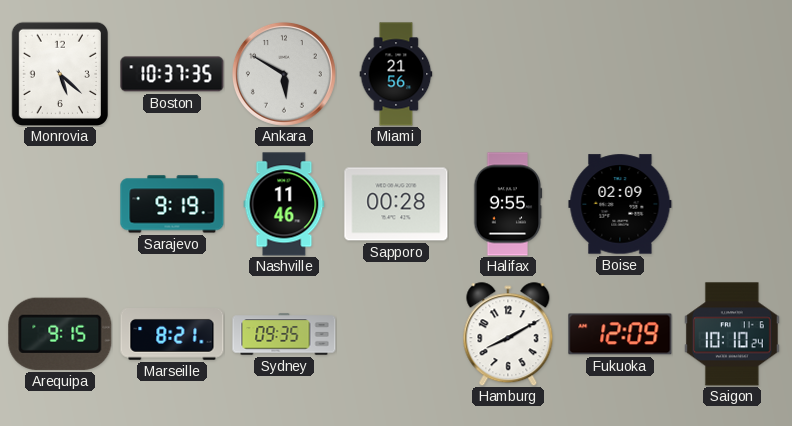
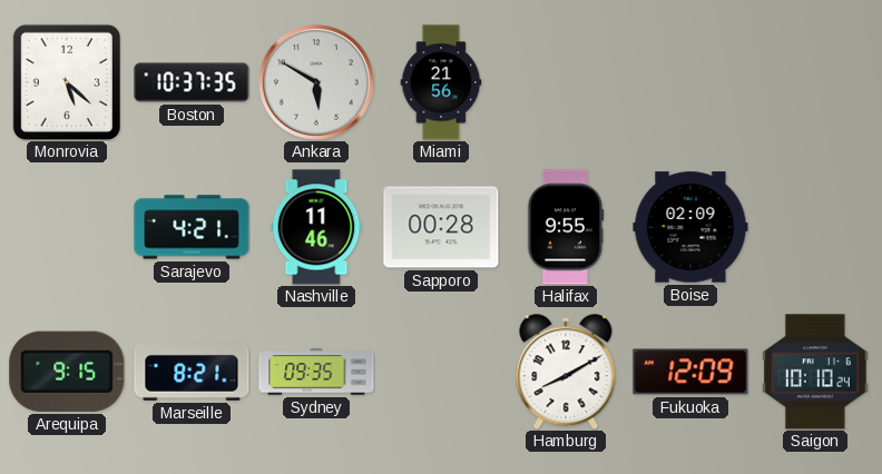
Sarajevo: 9:19 -> 4:21 (192, 227)
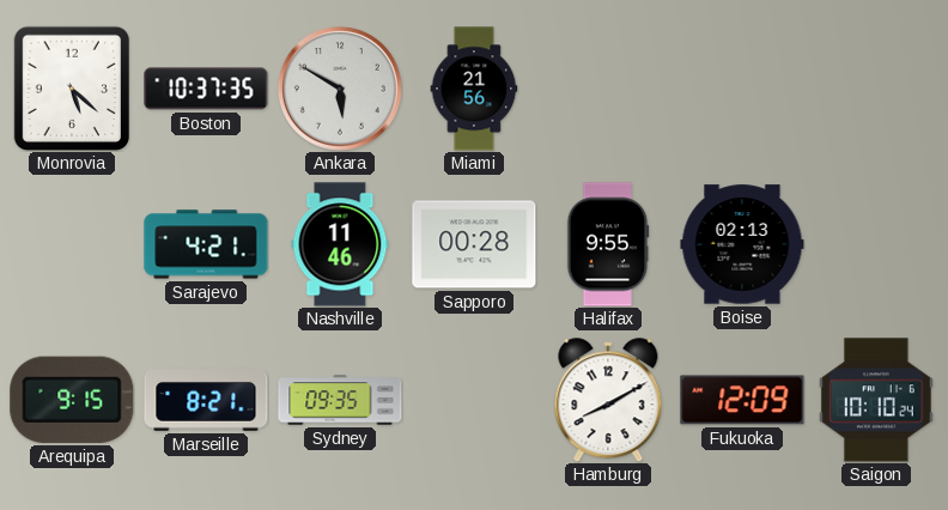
Boise: 02:09 -> 02:13 (742, 244)
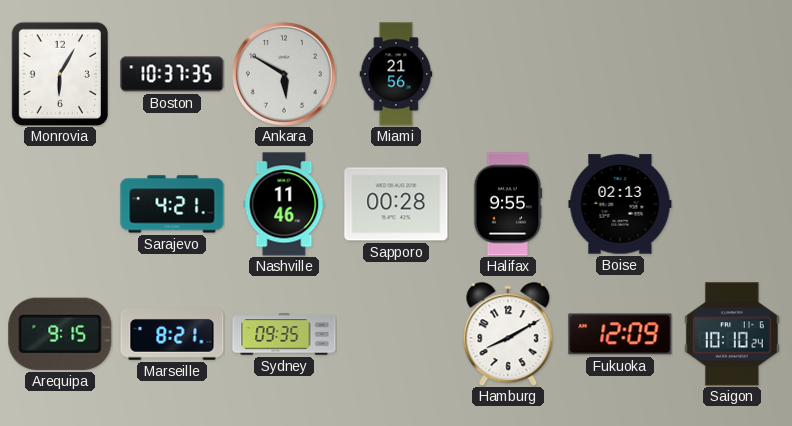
Monrovia: 5:22 -> 6:05 (59, 73)
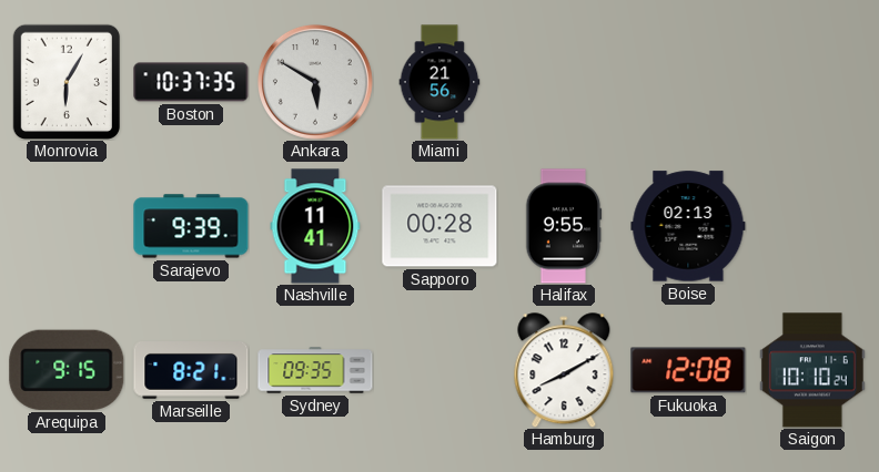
Sarajevo: 4:21 -> 9:39 (191, 226)
Nashville: 11:46 -> 11:41 (315, 226)
Fukuoka: 12:09 -> 12:08 (688, 370)
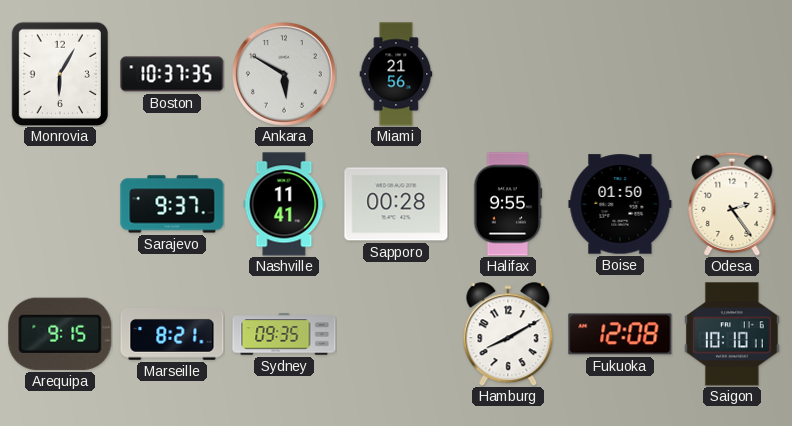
Sarajevo: 9:39 -> 9:37 (172, 204)
Boise: 02:13 -> 01:50 (620, 204)
Odesa: none -> 2:24 (732, 204)
Saigon: 10:10:24 -> 10:10:11 (732, 334)
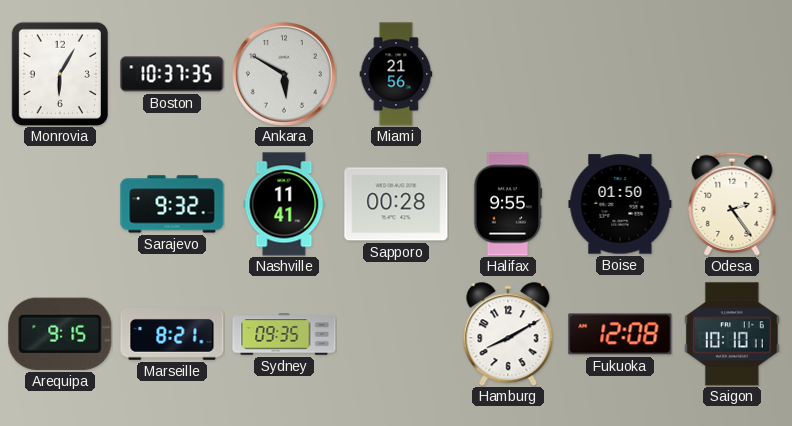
Sarajevo: 9:37 -> 9:32 (172, 204)
